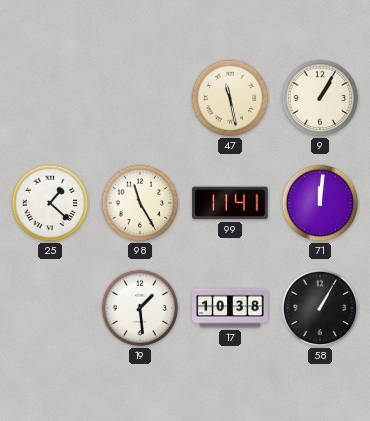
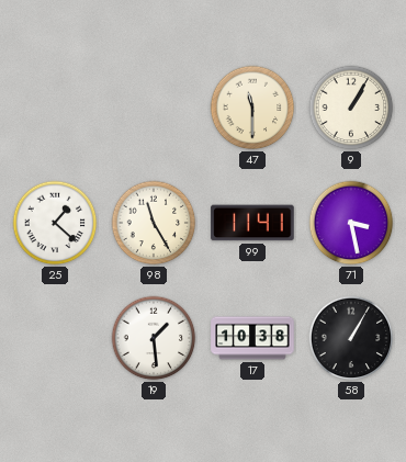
47: 11:28 -> 11:30 (252, 108)
71: 12:01 -> 3:28 (351, 223)
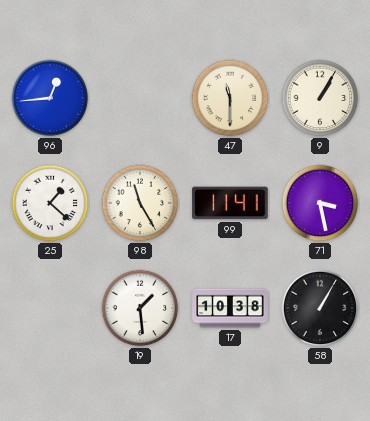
96: none -> 12:44 (50, 98)
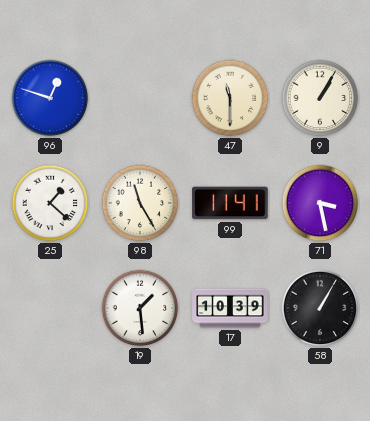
96: 12:44 -> 12:48 (50, 98)
17: 10:38 -> 10:39 (230, 308)
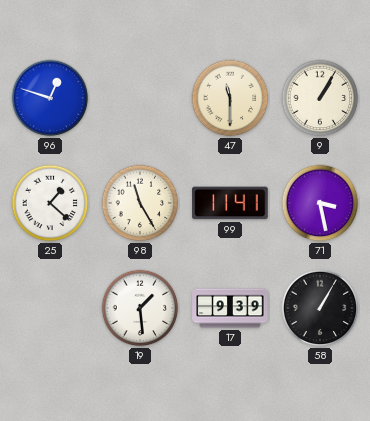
17: 10:39 -> 9:39 (230, 308)
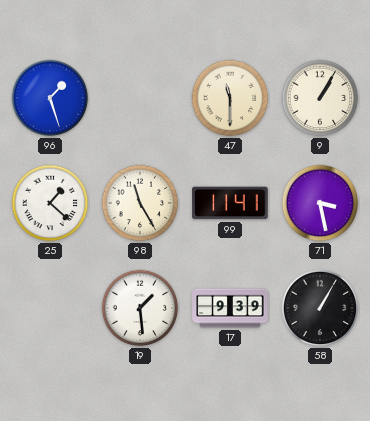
96: 12:48 -> 1:27 (50, 98)
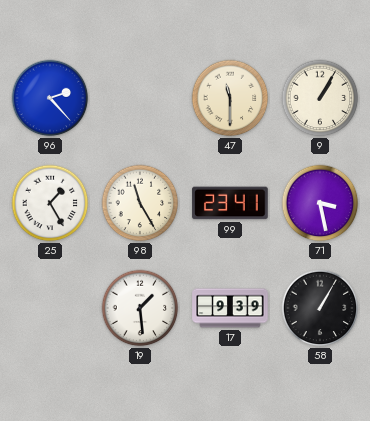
96: 1:27 -> 2:23 (50, 98)
25: 1:22 -> 1:25 (50, 203)
99: 11:41 -> 23:41 (230, 203)
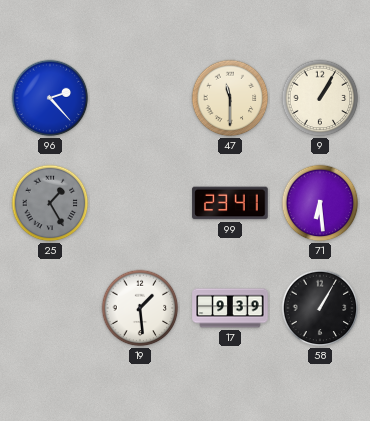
25 dial: white -> grey (50, 203)
98: 11:25 -> none (140, 203)
71: 3:28 -> 6:29 (320, 203)
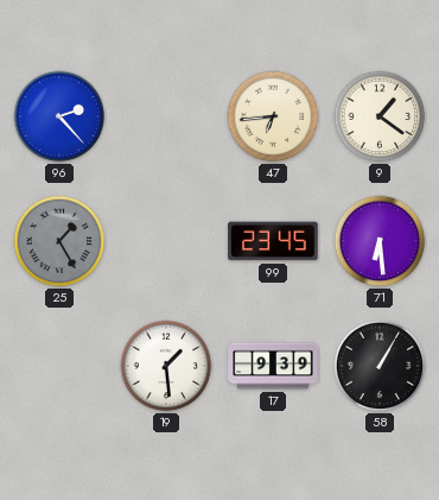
47: 11:30 -> 6:44 (273, 116)
9: 1:05 -> 1:21 (380, 116)
99: 23:41 -> 23:45 (273, 241)
